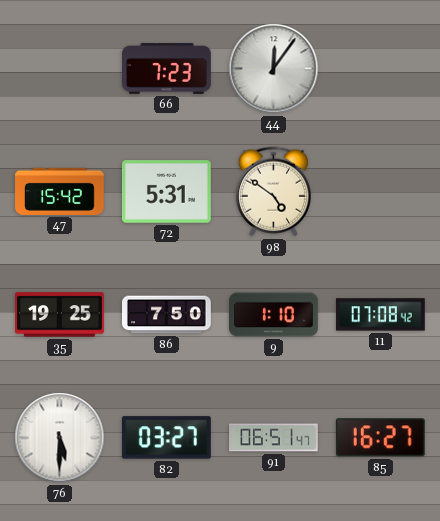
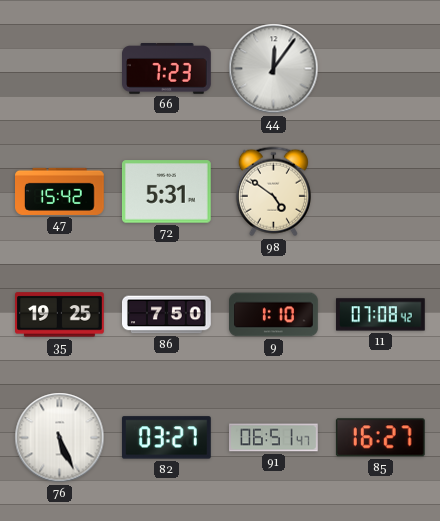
76: 5:30 -> 5:26 (60, 438)
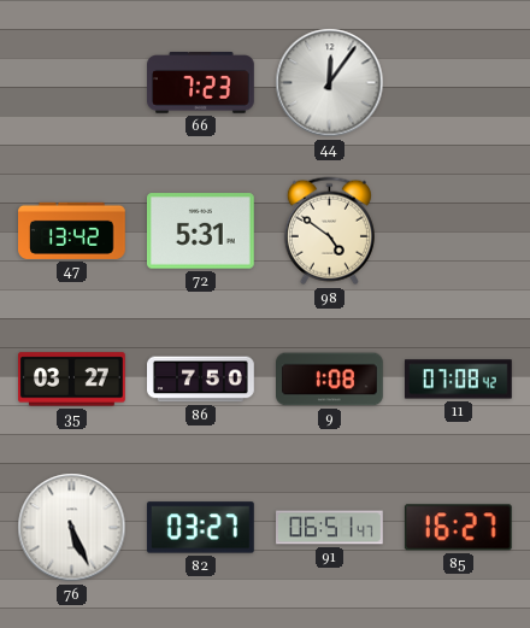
47: 15:42 -> 13:42 (72, 230)
35: 19:25 -> 03:27 (72, 380)
9: 1:10 -> 1:08 (330, 380)
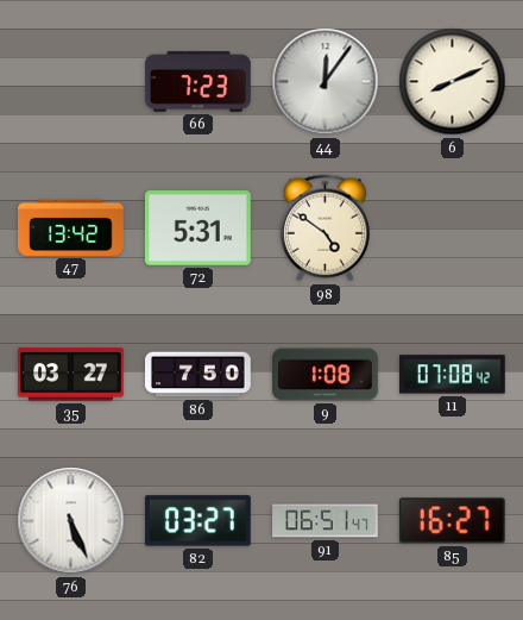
6: none -> 8:11 (453, 82)
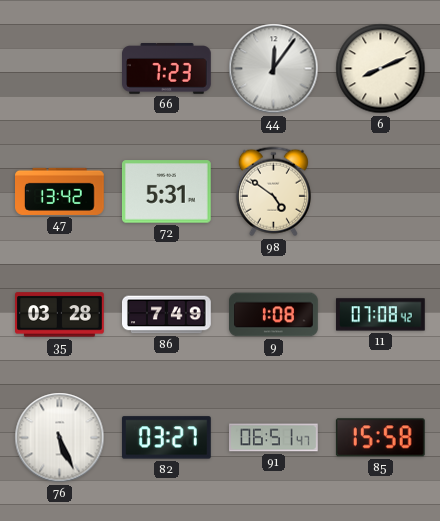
35: 03:27 -> 03:28 (60, 315)
86: 7:50 -> 7:49 (167, 315)
85: 16:27 -> 15:58 (380, 438)
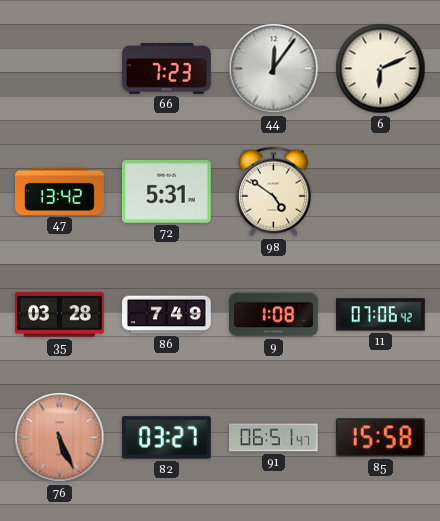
6: 8:11 -> 6:11 (381, 69)
11: 07:08 -> 07:06 (380, 315)
76 dial: white -> salmon (60, 438)
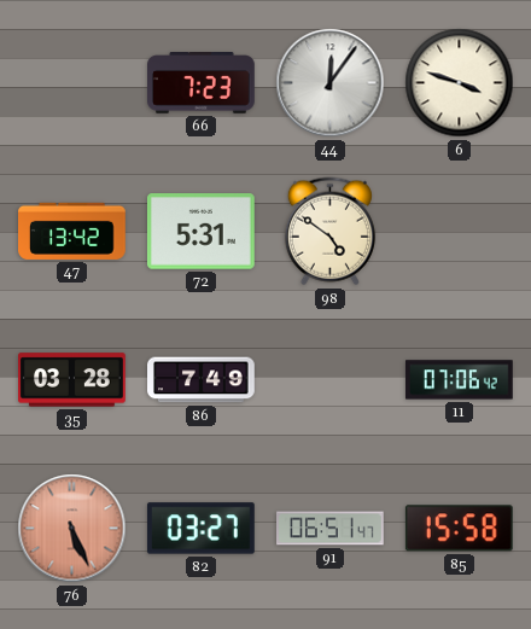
6: 6:11 -> 3:48 (460, 83)
9: 1:08 -> none (274, 315)
